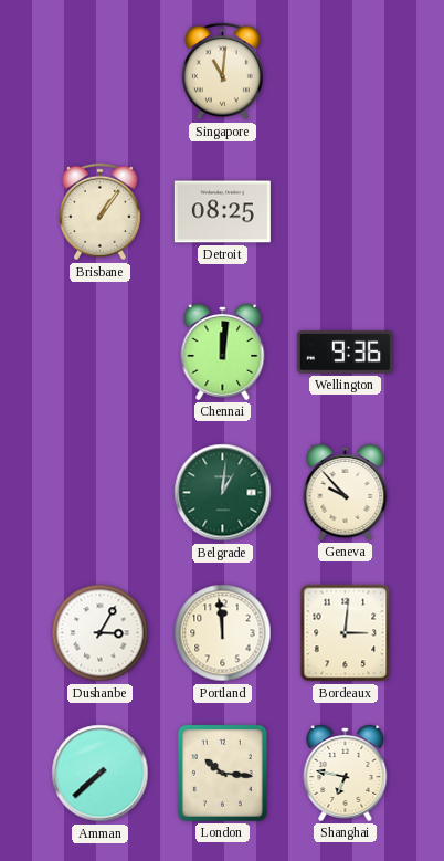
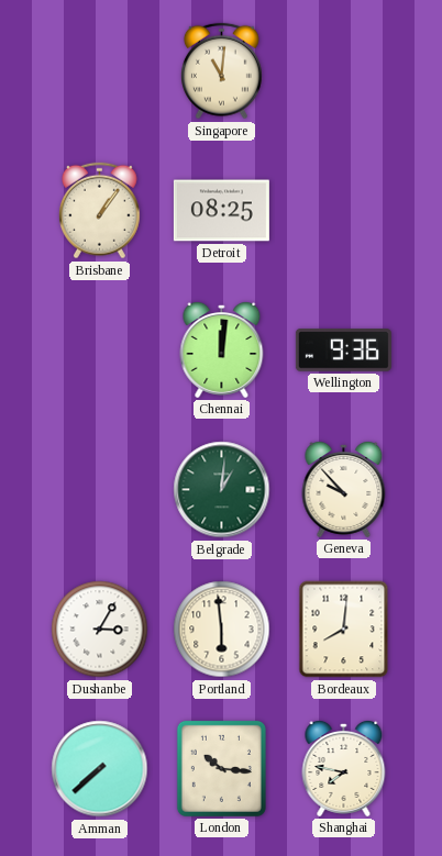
Portland: 11:59 -> 5:59 (222, 630)
Bordeaux: 3:01 -> 8:01 (344, 630)
Shanghai: 6:47 -> 7:47 (344, 768)
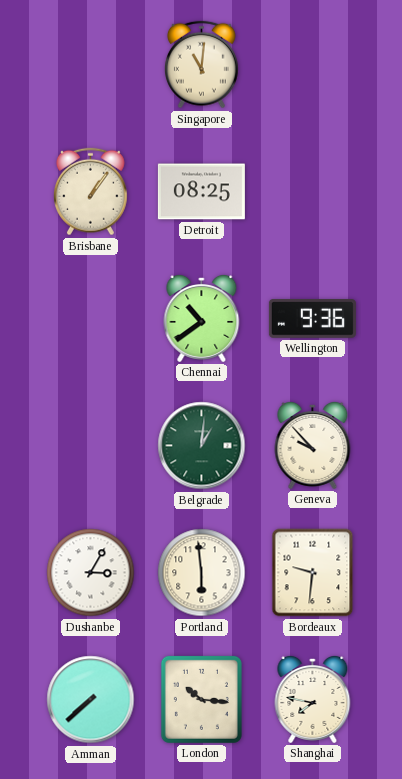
Chennai: 12:01 -> 10:39 (202, 318)
Bordeaux: 8:01 -> 9:31 (313, 573)
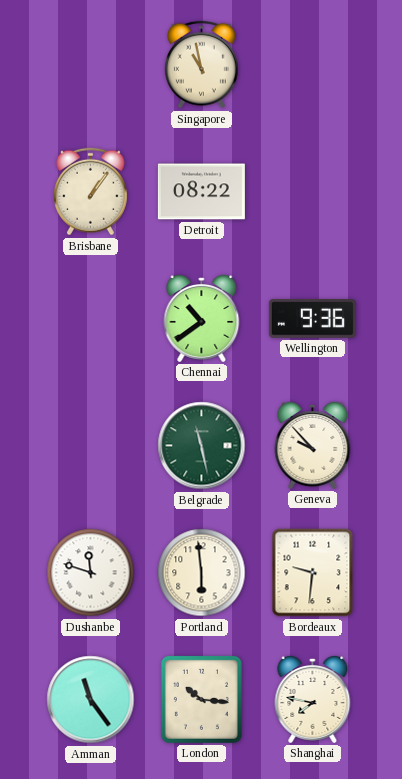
Singapore: 11:01 -> 10:58 (201, 65)
Detroit: 08:25 -> 08:22 (201, 192)
Belgrade: 1:01 -> 11:28 (202, 446)
Dushanbe: 3:05 -> 11:48 (91, 573)
Amman: 7:38 -> 11:24 (91, 700)
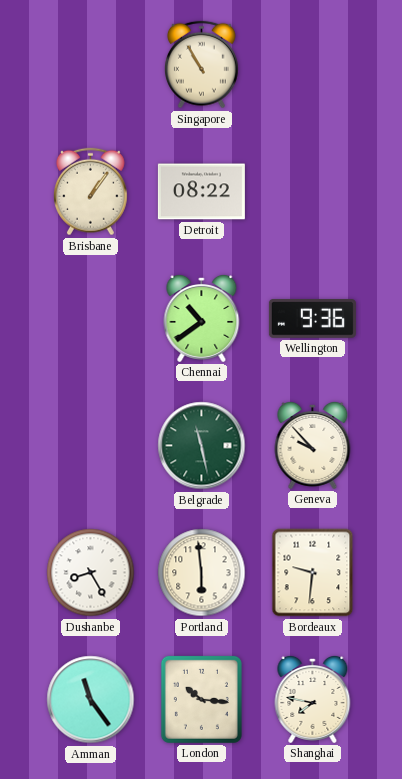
Singapore: 10:58 -> 10:55 (201, 65)
Dushanbe: 11:48 -> 8:25 (91, 573)
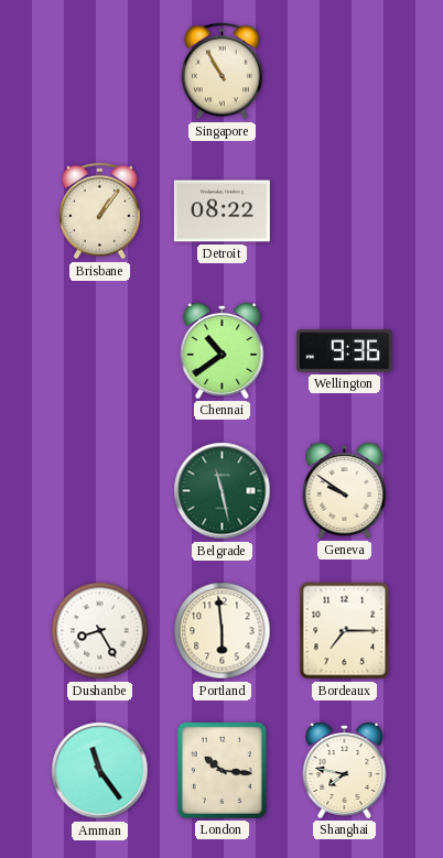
Geneva: 9:53 -> 9:51 (345, 490)
Bordeaux: 9:31 -> 7:15 (345, 631)
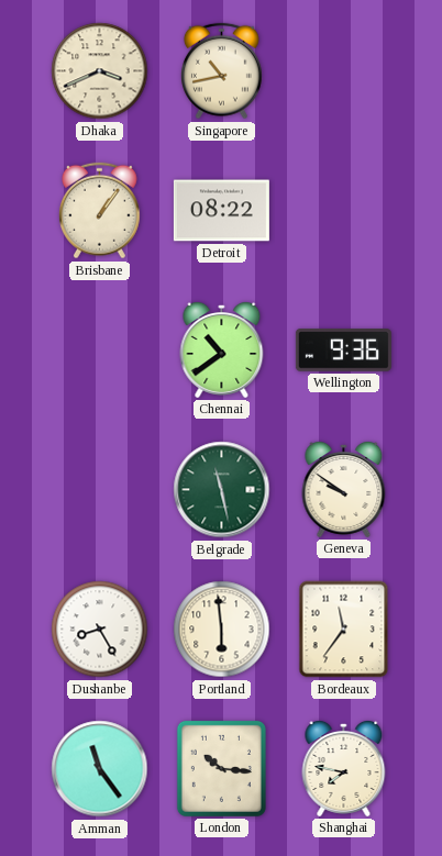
Dhaka: none -> 3:41 (100, 71)
Singapore: 10:55 -> 10:43 (221, 71)
Bordeaux: 7:15 -> 11:36 (344, 630)
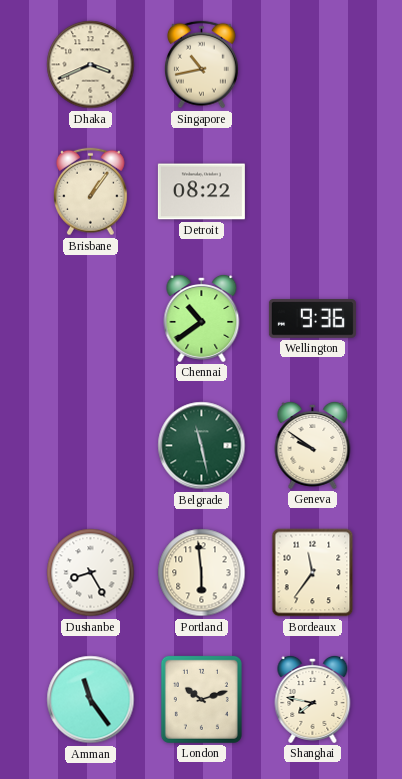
London: 10:16 -> 10:12 (201, 699)
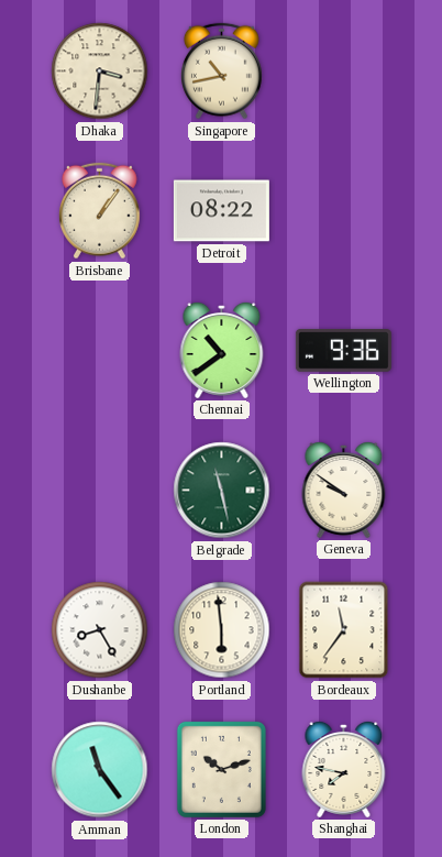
Dhaka: 3:41 -> 3:31 (100, 72)
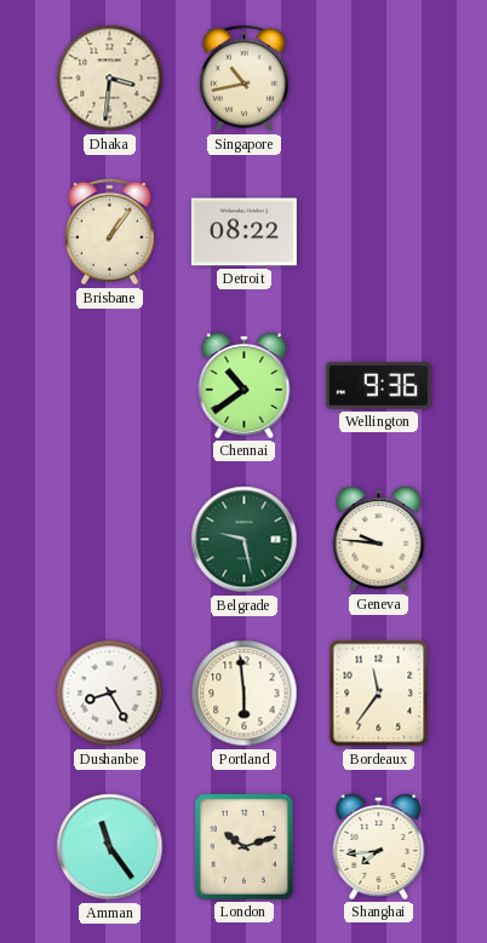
Belgrade: 11:28 -> 9:28 (245, 540)
Geneva: 9:51 -> 9:46 (379, 539)
Shanghai: 7:47 -> 7:44 (379, 846)
